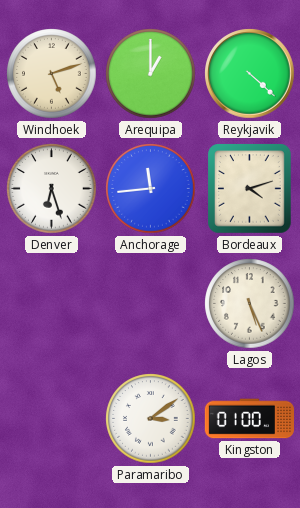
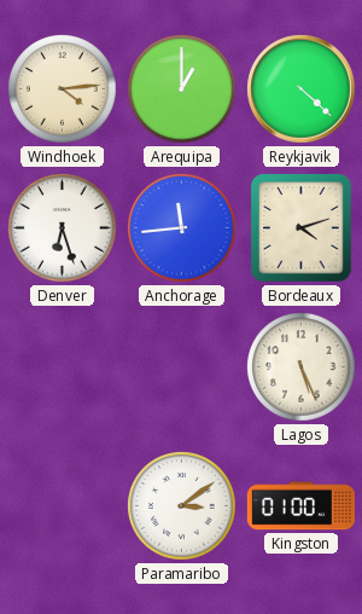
Windhoek: 5:12 -> 4:14 (63, 89)
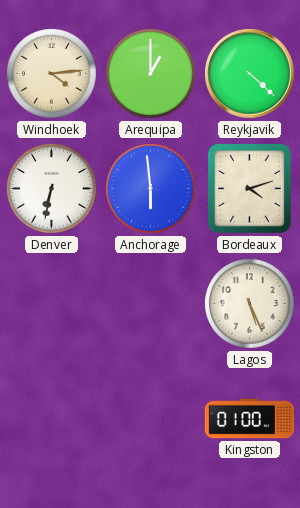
Denver: 6:27 -> 6:32 (52, 189)
Anchorage: 11:44 -> 5:59 (151, 189)
Paramaribo: 3:09 -> none (182, 506)
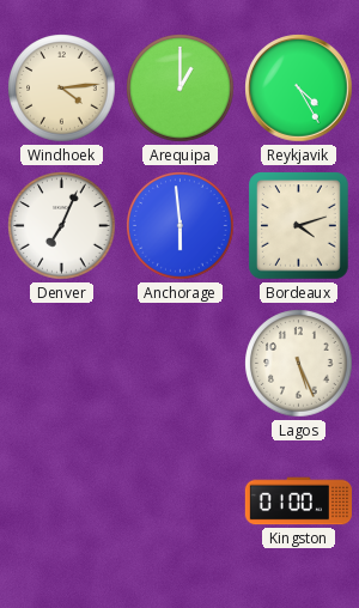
Reykjavik: 4:22 -> 4:25 (299, 89)
Denver: 6:32 -> 7:04 (62, 226)
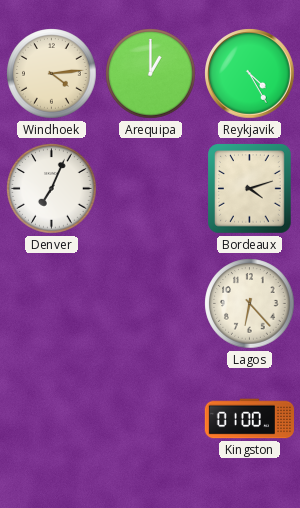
Anchorage: 5:59 -> none (181, 226)
Lagos: 5:26 -> 6:23 (250, 304)
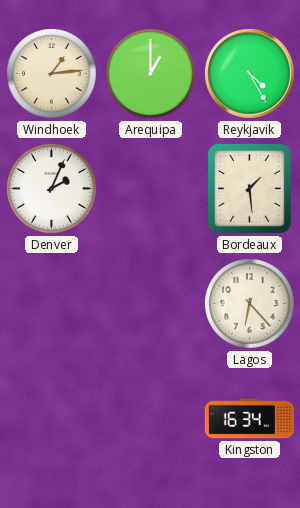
Windhoek: 4:14 -> 1:14 (52, 74)
Denver: 7:04 -> 2:04 (52, 189)
Bordeaux: 4:12 -> 1:29 (250, 189)
Kingston: 01:00 -> 16:34 (249, 419)
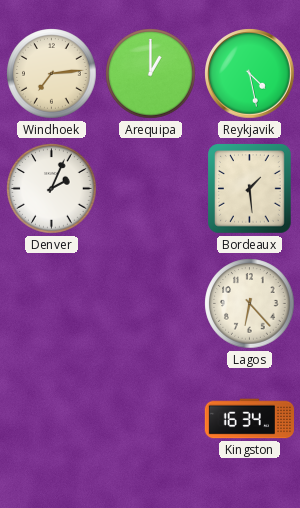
Windhoek: 1:14 -> 7:14 (52, 74)
Reykjavik: 4:25 -> 4:28 (250, 74)
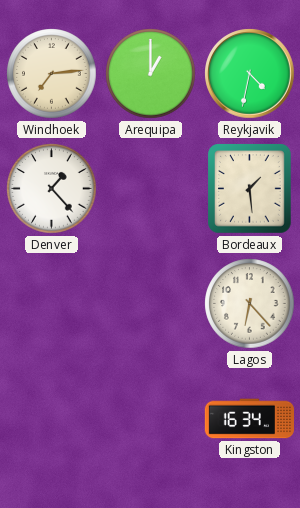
Reykjavik: 4:28 -> 4:32 (250, 74)
Denver: 2:04 -> 1:23 (52, 189)
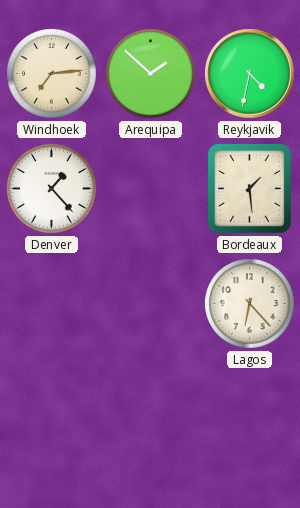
Arequipa: 1:00 -> 1:52 (151, 74)
Kingston: 16:34 -> none (249, 419)
